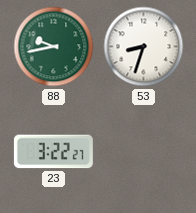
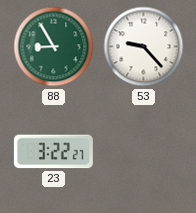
88: 9:43 -> 8:55 (54, 47)
53: 8:33 -> 9:23 (144, 47)
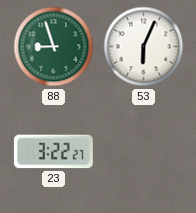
88: 8:55 -> 8:57 (54, 47)
53: 9:23 -> 6:04 (144, 47)
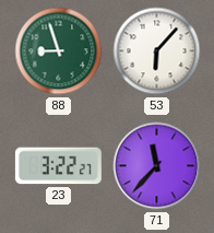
53: 6:04 -> 6:07 (157, 51)
71: none -> 11:37 (157, 166)
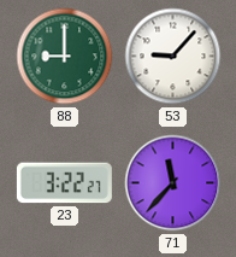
88: 8:57 -> 9:00 (65, 57)
53: 6:07 -> 9:07 (173, 57)
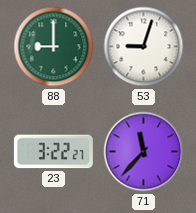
53: 9:07 -> 9:03 (144, 47)
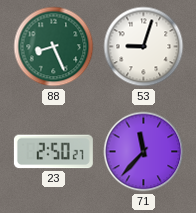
88: 9:00 -> 8:26 (54, 47)
23: 3:22 -> 2:50 (53, 152)
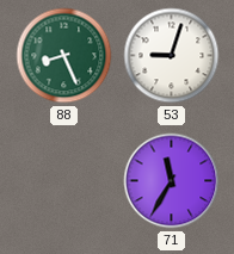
23: 2:50 -> none (53, 152)
71: 11:37 -> 11:35 (172, 181)
